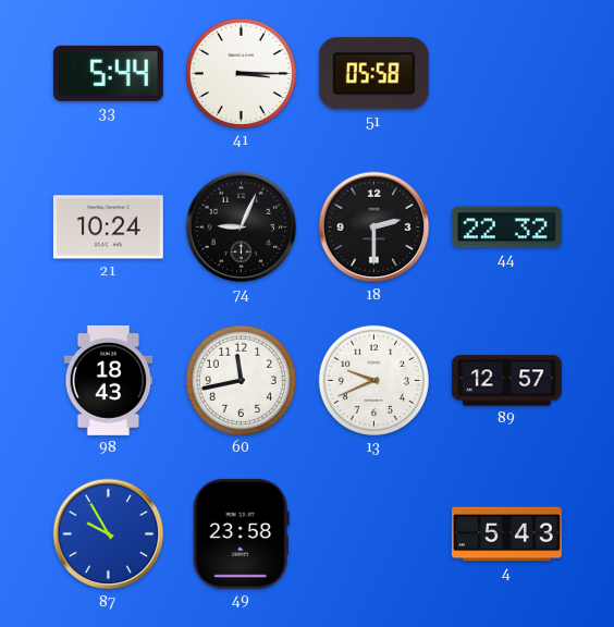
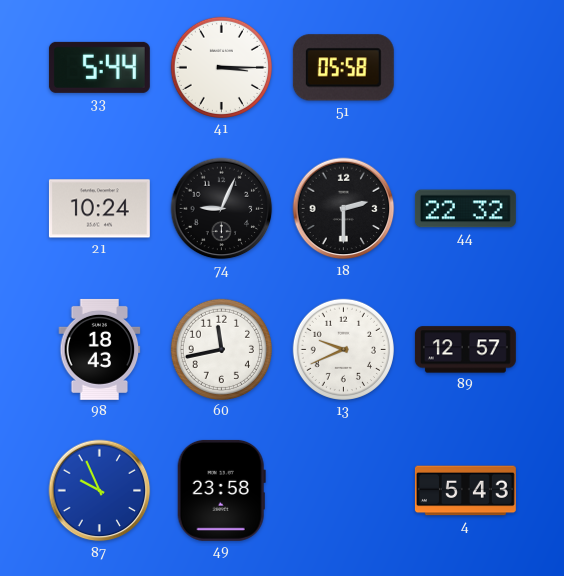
87: 9:55 -> 9:56 (100, 491)
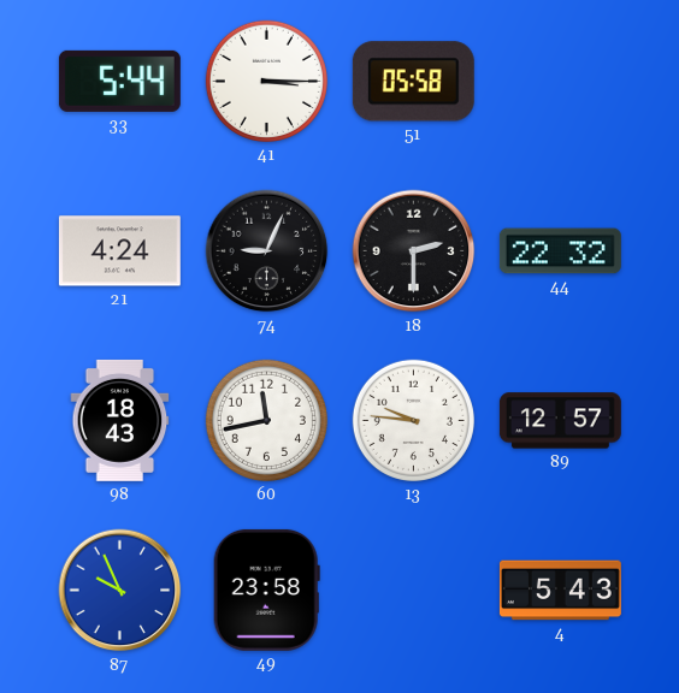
21: 10:24 -> 4:24 (119, 251)
13: 9:41 -> 9:46 (413, 420)
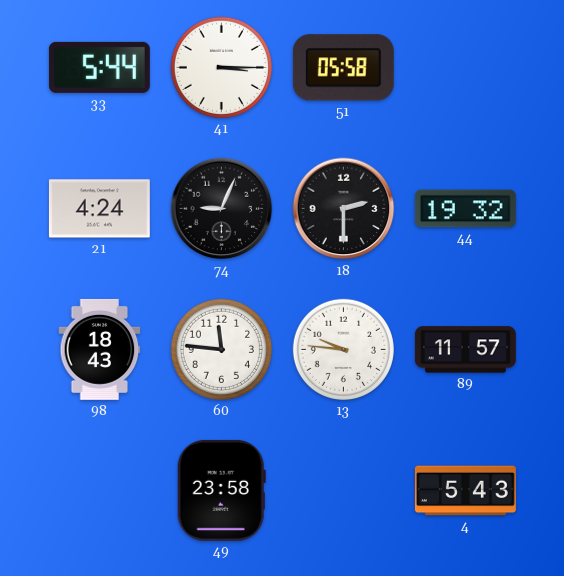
44: 22:32 -> 19:32 (465, 209)
60: 11:43 -> 11:46 (221, 349)
89: 12:57 -> 11:57 (465, 350)
87: 9:56 -> none (120, 591)
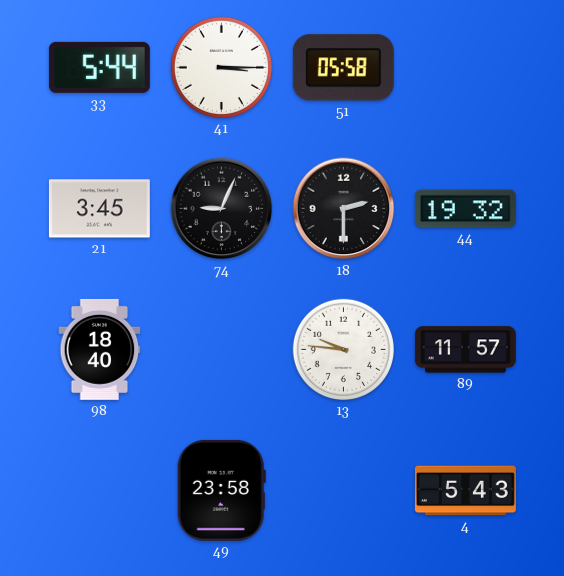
21: 4:24 -> 3:45 (99, 209)
98: 18:43 -> 18:40 (100, 349)
60: 11:46 -> none (221, 349)
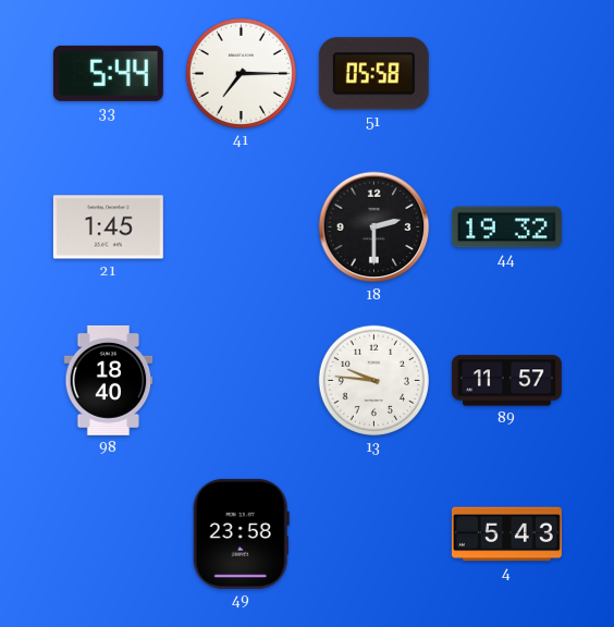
41: 3:15 -> 7:15 (241, 73)
21: 3:45 -> 1:45 (108, 228)
74: 9:04 -> none (222, 209)
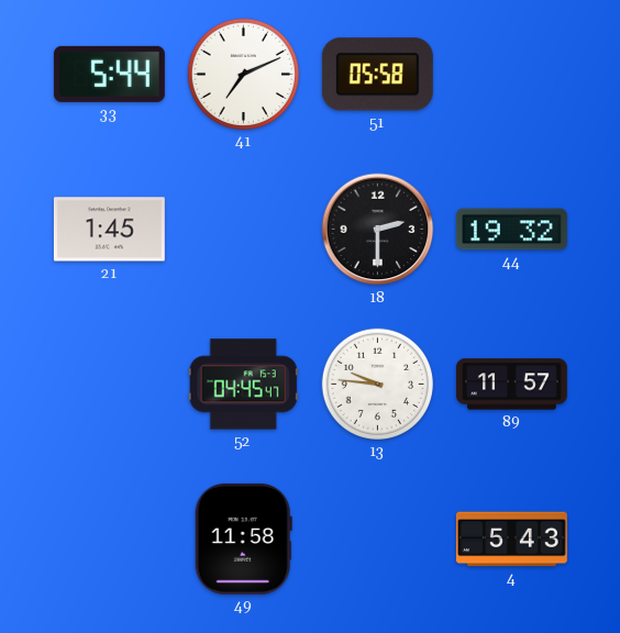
41: 7:15 -> 7:11 (243, 74)
98: 18:40 -> none (109, 380)
52: none -> 04:45 (243, 385)
49: 23:58 -> 11:58 (243, 538)
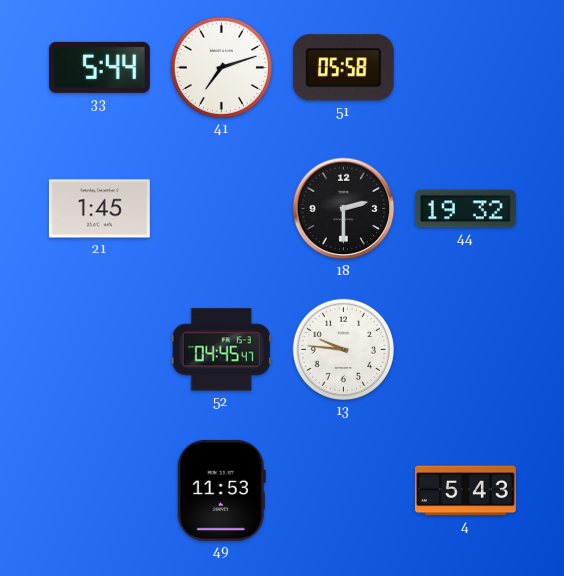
41: 7:11 -> 7:12 (221, 67)
89: 11:57 -> none (511, 385)
49: 11:58 -> 11:53 (221, 490)
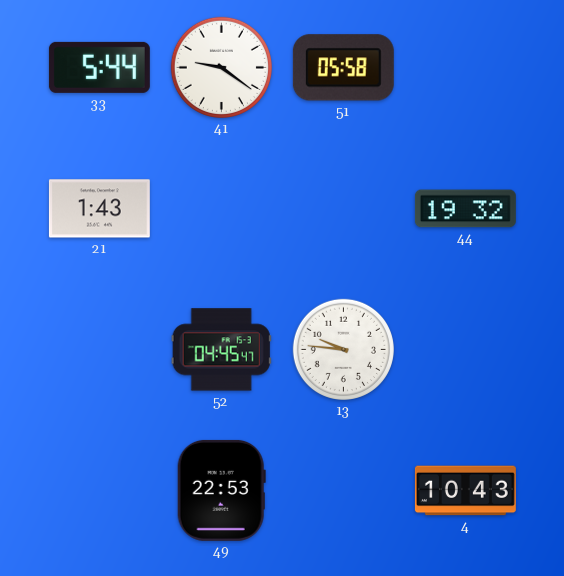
41: 7:12 -> 9:21 (221, 67)
21: 1:45 -> 1:43 (99, 209)
18: 2:30 -> none (344, 209)
49: 11:53 -> 22:53 (221, 490)
4: 5:43 -> 10:43 (465, 491)
